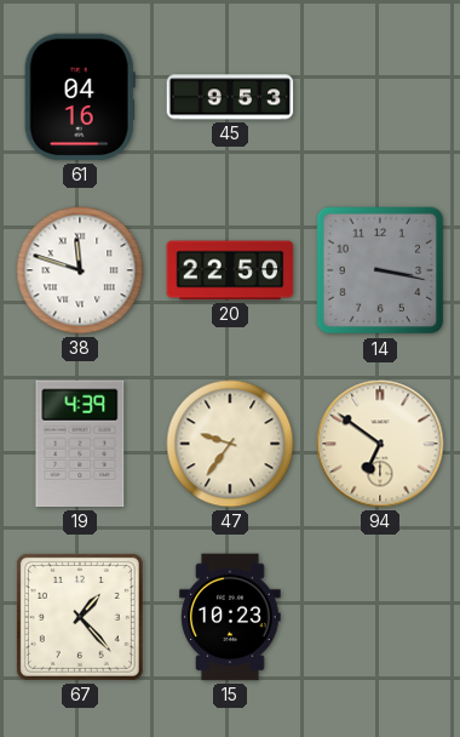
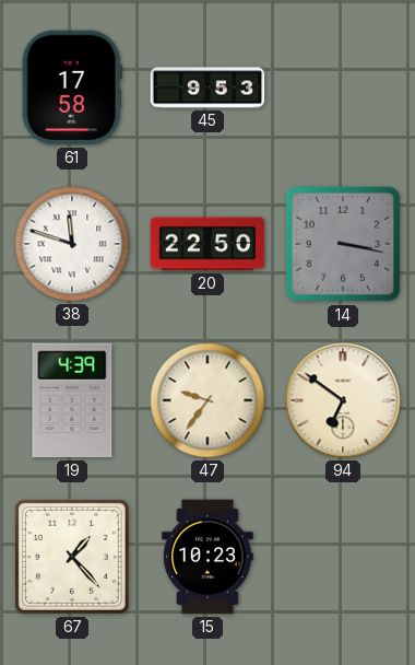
61: 04:16 -> 17:58 (72, 87)
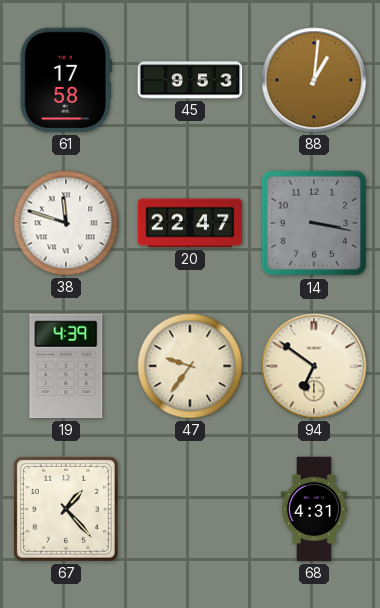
88: none -> 1:01 (314, 80)
20: 22:50 -> 22:47 (190, 223)
15: 10:23 -> none (207, 557)
68: none -> 4:31 (314, 509)
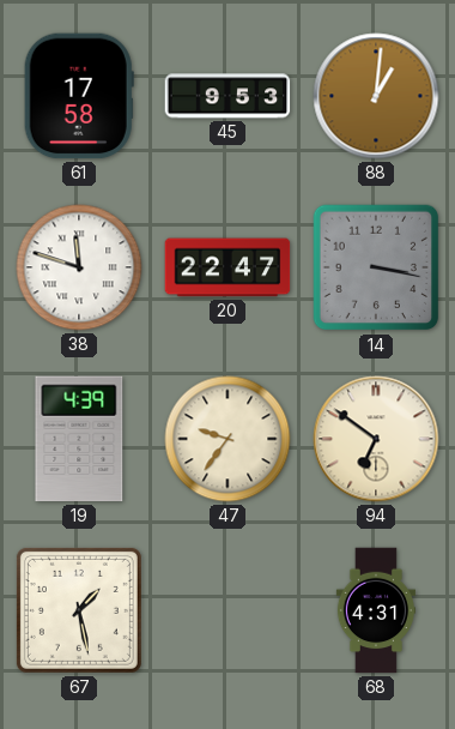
67: 1:23 -> 1:28 (79, 610)
